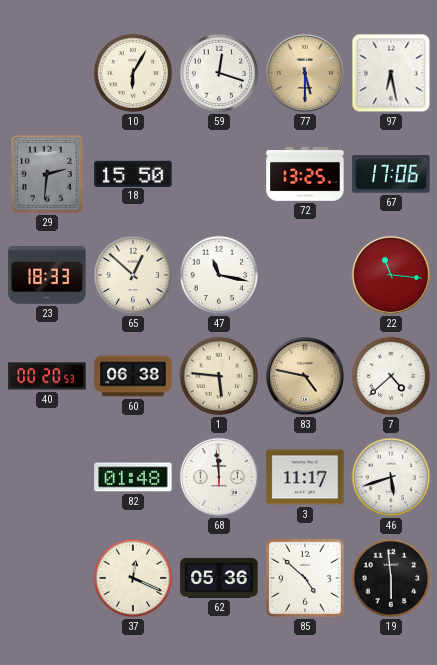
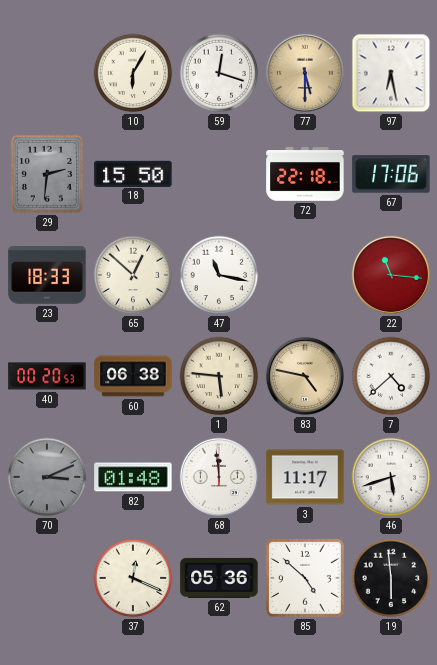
72: 13:25 -> 22:18 (305, 174)
70: none -> 3:11 (47, 477)
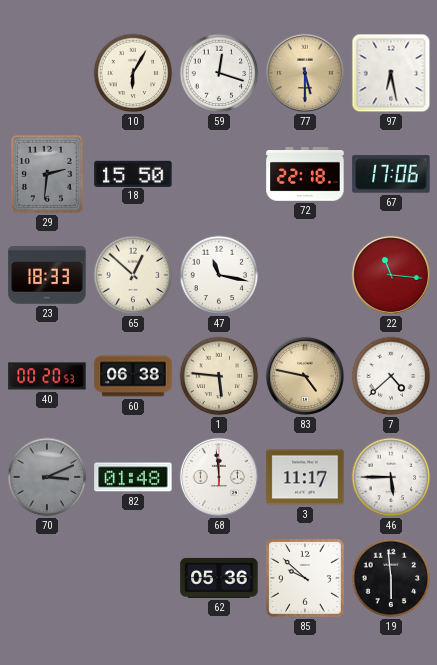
46: 5:42 -> 5:45 (391, 477)
37: 12:19 -> none (133, 578)
85: 4:52 -> 9:52 (305, 578)
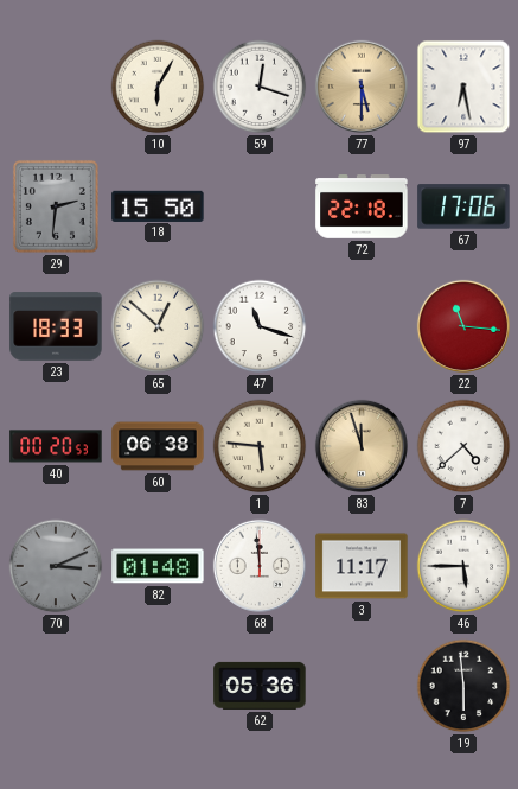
47: 11:17 -> 11:18 (260, 326)
83: 4:47 -> 11:57 (362, 446)
85: 9:52 -> none (305, 578)
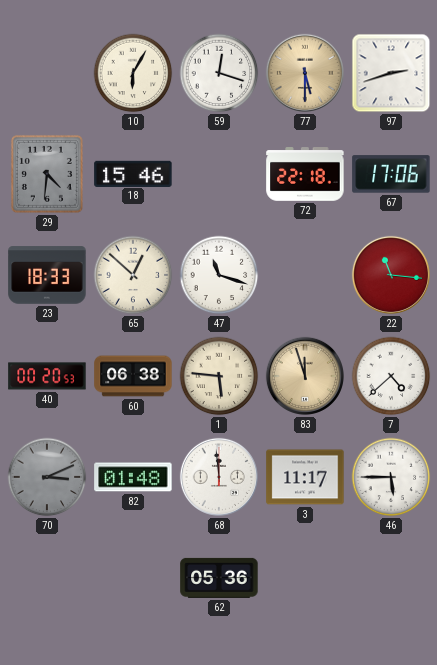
97: 6:28 -> 2:42 (391, 73)
29: 2:31 -> 4:31 (47, 174)
18: 15:50 -> 15:46 (133, 173)
19: 5:59 -> none (463, 686)
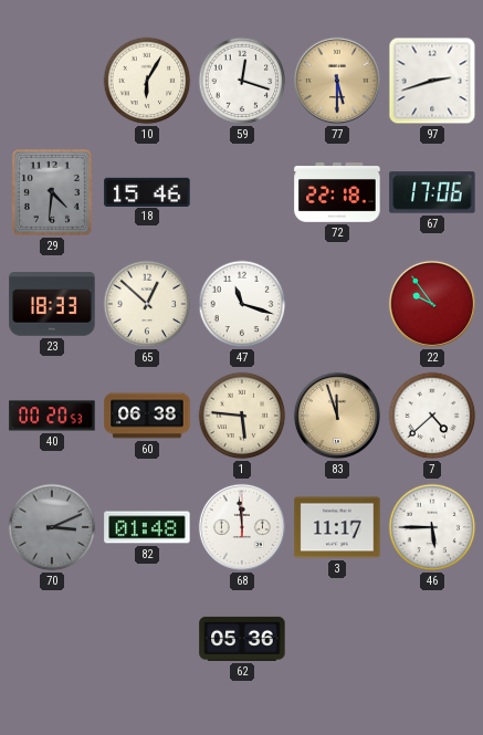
22: 11:16 -> 9:54 (432, 304)
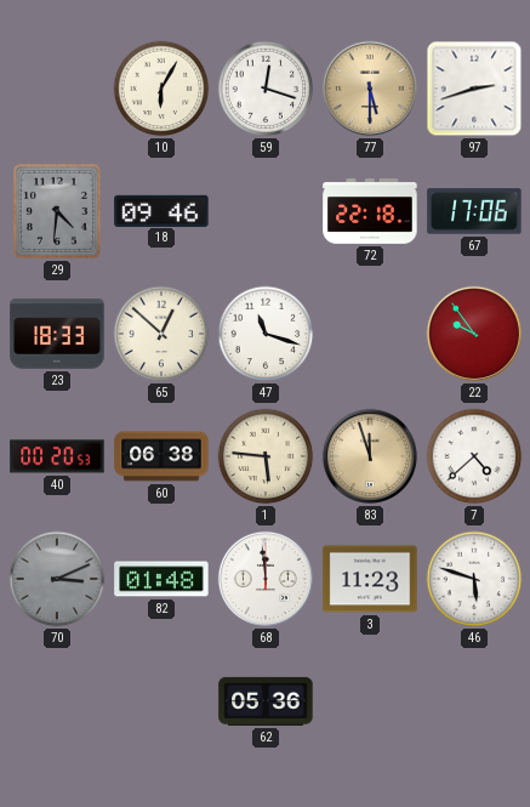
18: 15:46 -> 09:46 (161, 210)
3: 11:17 -> 11:23 (370, 579)
46: 5:45 -> 5:48 (474, 579)
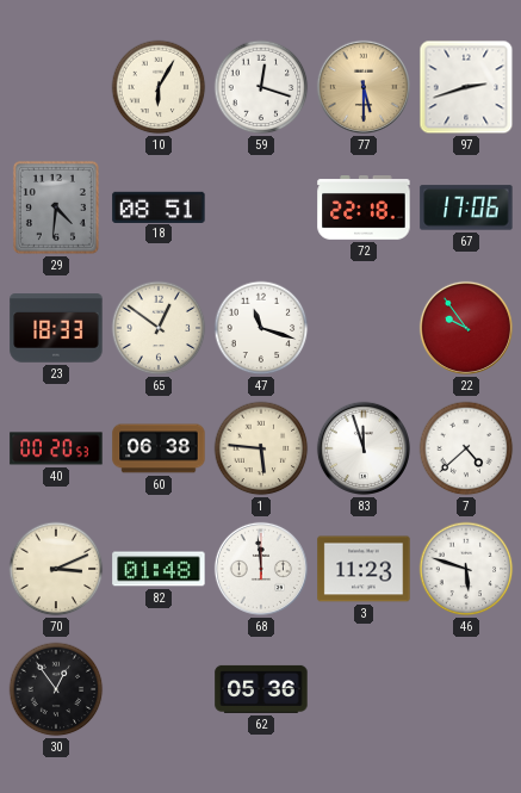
18: 09:46 -> 08:51 (159, 206)
65: 12:52 -> 12:51 (159, 328)
83 dial: champagne -> white (364, 448)
70 dial: grey -> cream (56, 569)
30: none -> 12:54 (56, 689)
